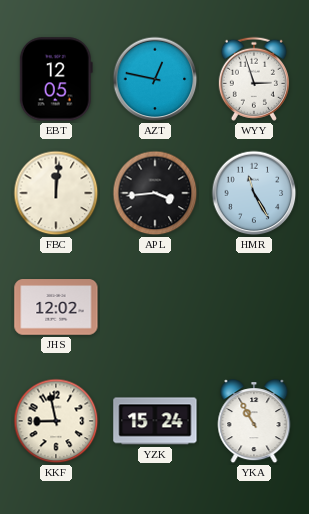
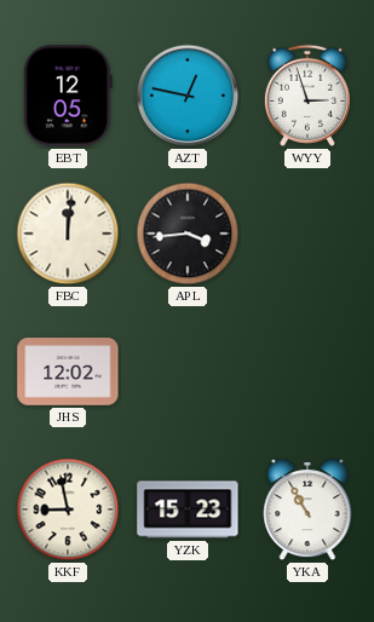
HMR: 11:25 -> none (254, 193)
YZK: 15:24 -> 15:23 (188, 509)
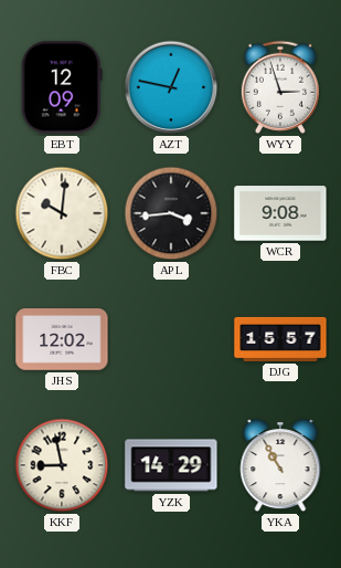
EBT: 12:05 -> 12:09 (62, 87)
FBC: 12:01 -> 10:01 (62, 213)
WCR: none -> 9:08 (280, 213)
DJG: none -> 15:57 (280, 339)
YZK: 15:23 -> 14:29 (171, 465)
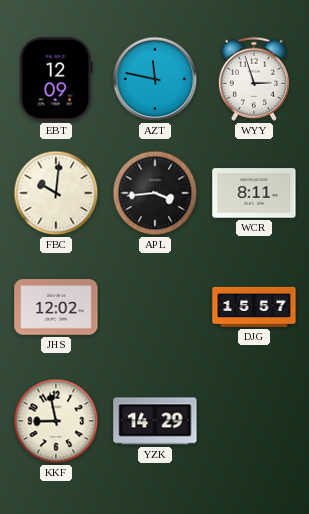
AZT: 12:47 -> 11:47 (155, 79)
WCR: 9:08 -> 8:11 (254, 193)
YKA: 10:55 -> none (280, 466)
